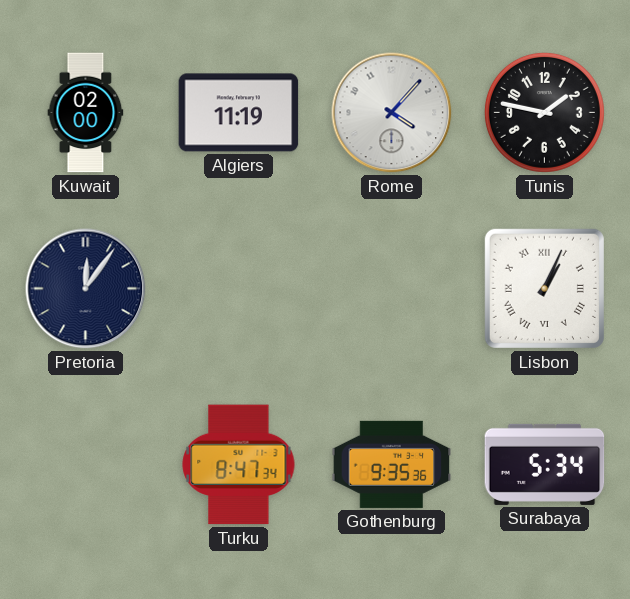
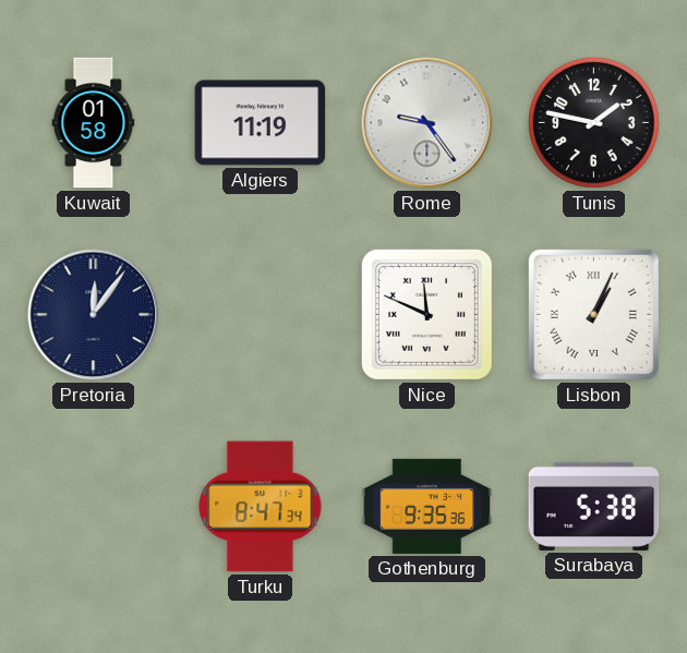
Kuwait: 02:00 -> 01:58 (94, 123)
Rome: 4:07 -> 9:24 (427, 123)
Nice: none -> 11:49 (426, 314)
Surabaya: 5:34 -> 5:38 (594, 506)
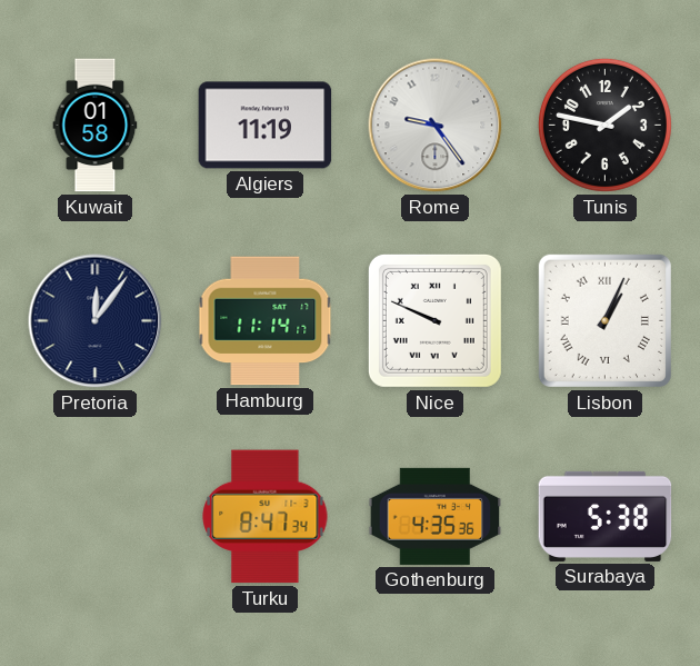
Hamburg: none -> 11:14 (266, 321)
Nice: 11:49 -> 9:49 (434, 320)
Gothenburg: 9:35 -> 4:35 (436, 516)
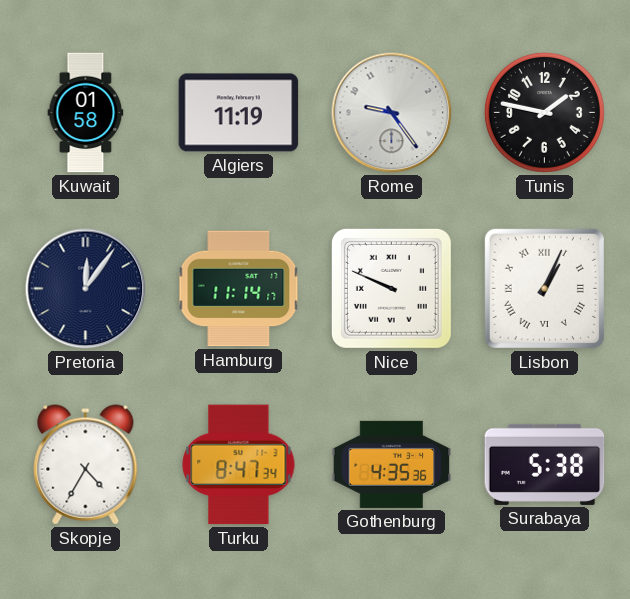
Skopje: none -> 4:35 (86, 465)
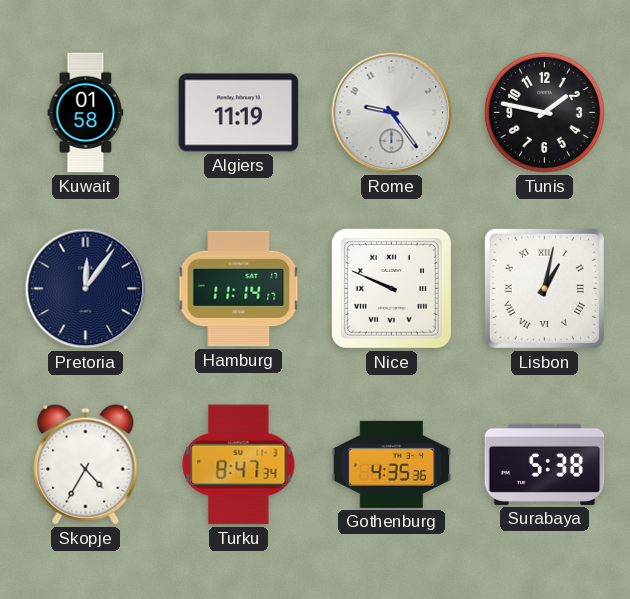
Lisbon: 1:04 -> 1:02 (544, 288)
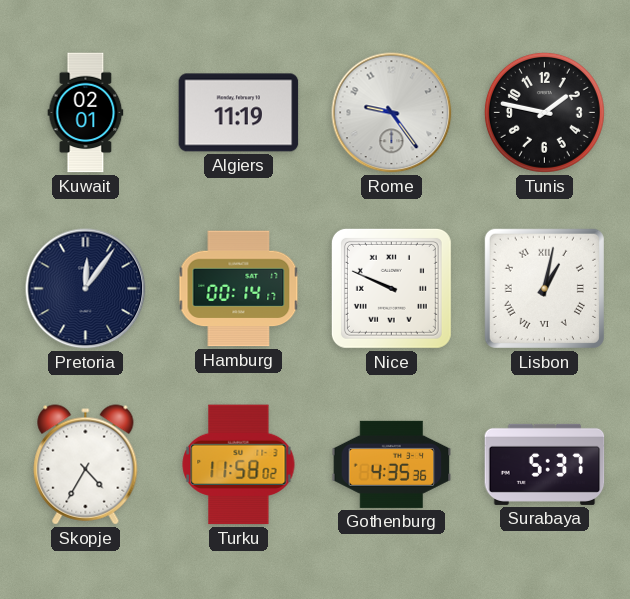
Kuwait: 01:58 -> 02:01 (86, 113)
Hamburg: 11:14 -> 00:14 (239, 289)
Turku: 8:47 -> 11:58 (239, 465)
Surabaya: 5:38 -> 5:37 (545, 464)
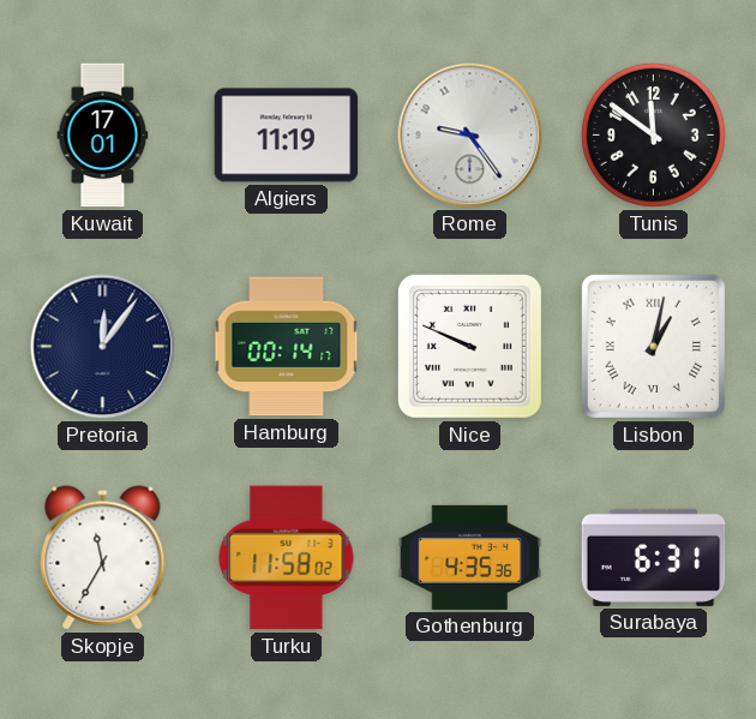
Kuwait: 02:01 -> 17:01 (103, 136)
Tunis: 1:47 -> 11:51 (653, 134)
Skopje: 4:35 -> 11:35 (103, 558)
Surabaya: 5:37 -> 6:31 (654, 557)
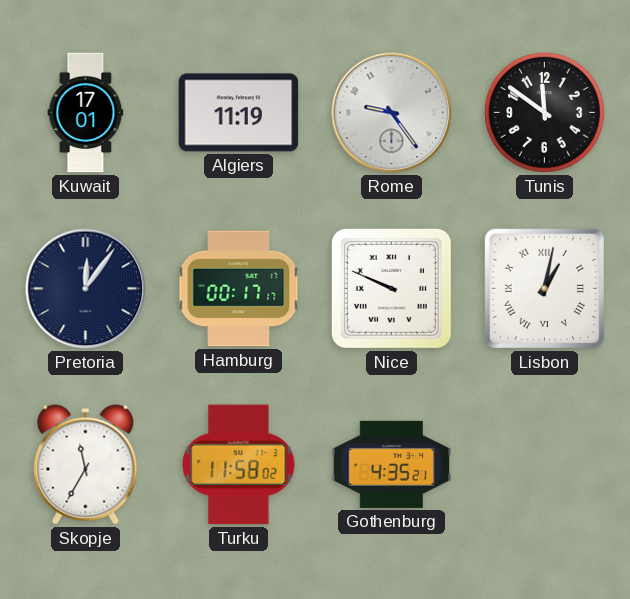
Hamburg: 00:14 -> 00:17 (239, 289)
Gothenburg: 4:35:36 -> 4:35:21 (392, 464)
Surabaya: 6:31 -> none (654, 557)
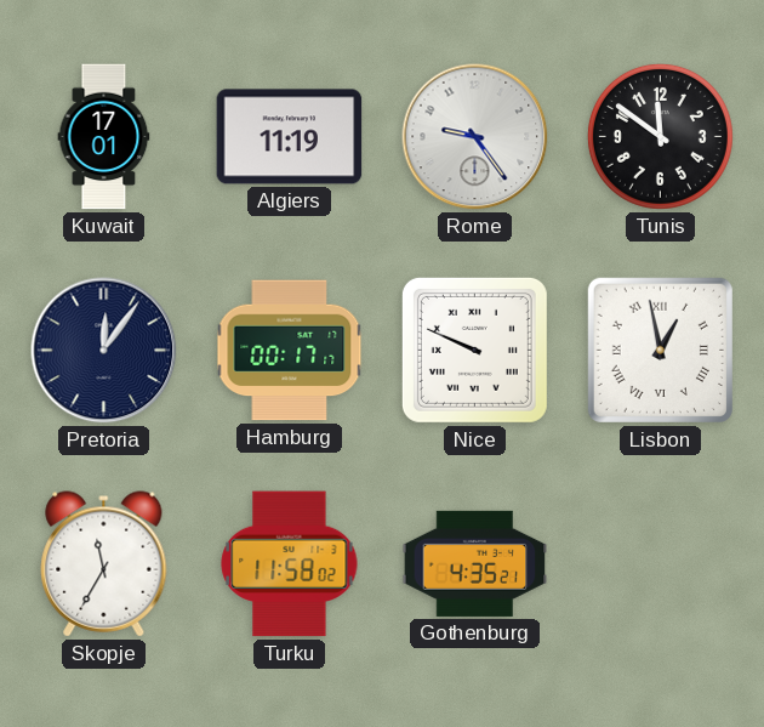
Lisbon: 1:02 -> 12:58 (660, 350)
